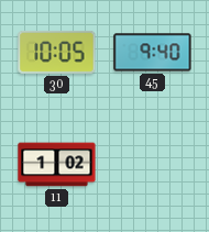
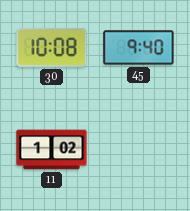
30: 10:05 -> 10:08 (52, 47)
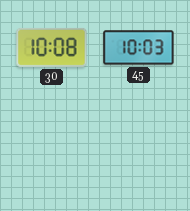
45: 9:40 -> 10:03 (139, 48)
11: 1:02 -> none (52, 150)
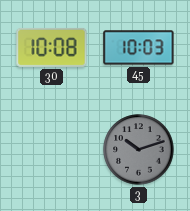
3: none -> 10:12 (139, 150)
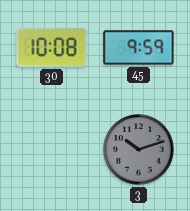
45: 10:03 -> 9:59 (139, 48)
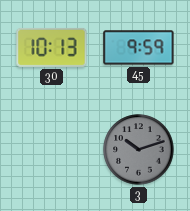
30: 10:08 -> 10:13 (52, 47)
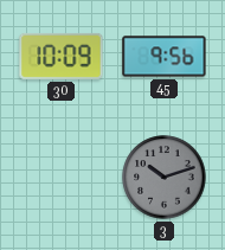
30: 10:13 -> 10:09 (62, 56)
45: 9:59 -> 9:56 (165, 57)
